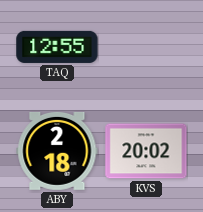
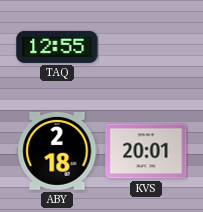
KVS: 20:02 -> 20:01 (146, 151)
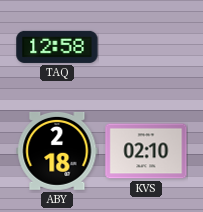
TAQ: 12:55 -> 12:58 (57, 47)
KVS: 20:01 -> 02:10 (146, 151)
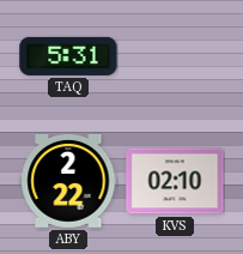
TAQ: 12:58 -> 5:31 (68, 56)
ABY: 2:18 -> 2:22 (68, 181)
